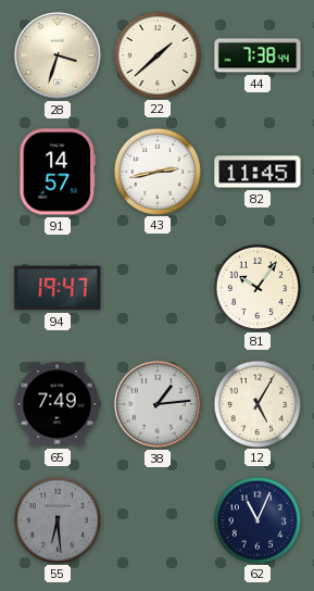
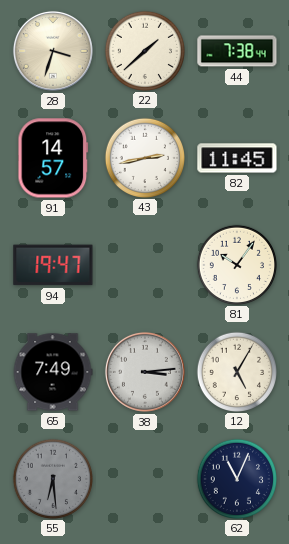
38: 1:14 -> 3:14 (145, 372)
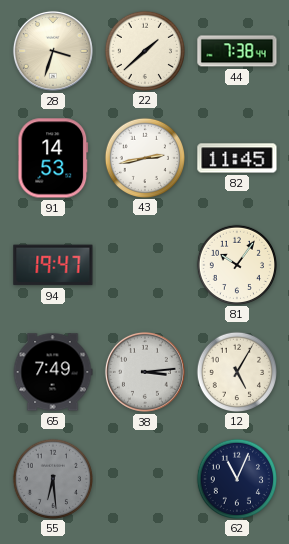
91: 14:57 -> 14:53 (53, 158)
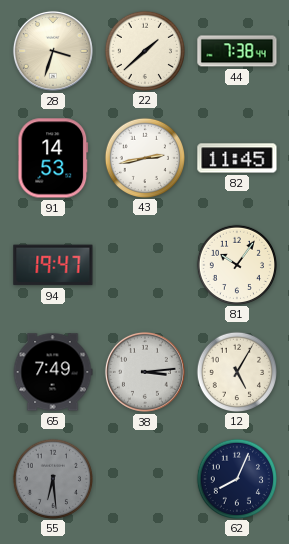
62: 11:04 -> 8:04 (236, 478)
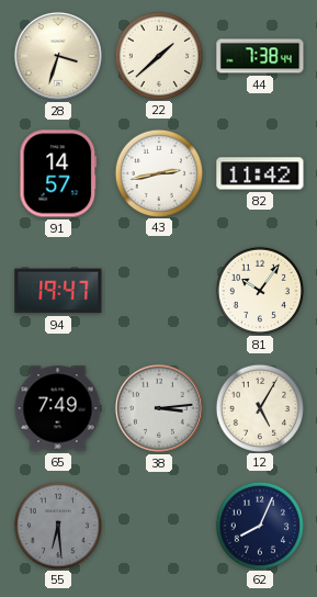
91: 14:53 -> 14:57 (58, 173)
82: 11:45 -> 11:42 (260, 173)
